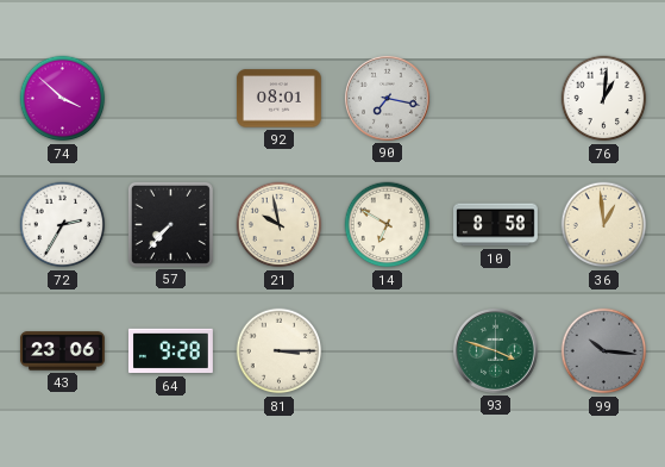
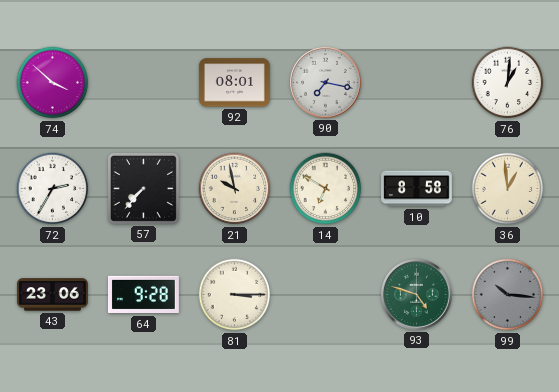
93: 3:48 -> 4:48 (416, 294)
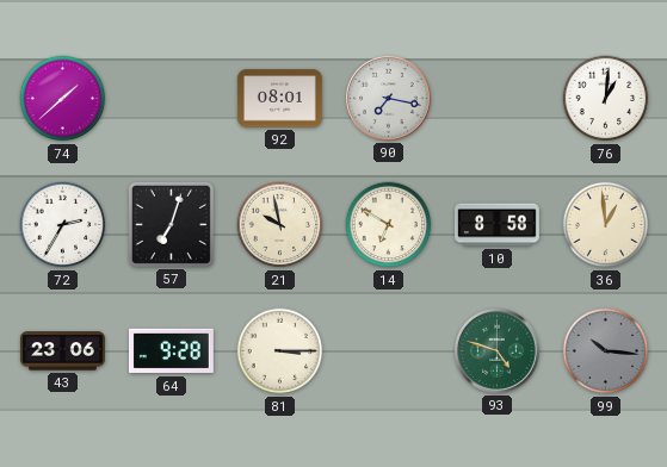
74: 3:52 -> 1:38 (63, 99)
57: 7:37 -> 7:03 (171, 224)
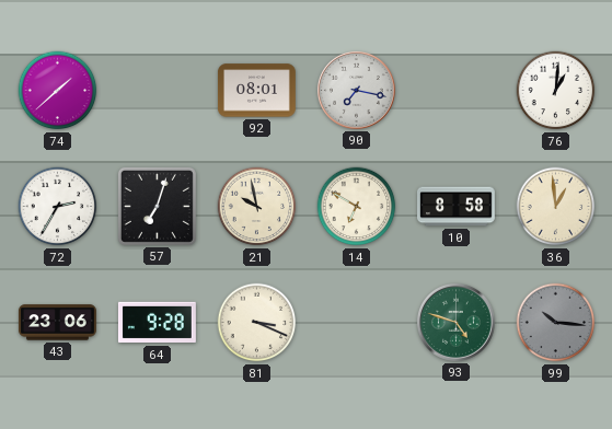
81: 3:15 -> 3:19 (257, 323)
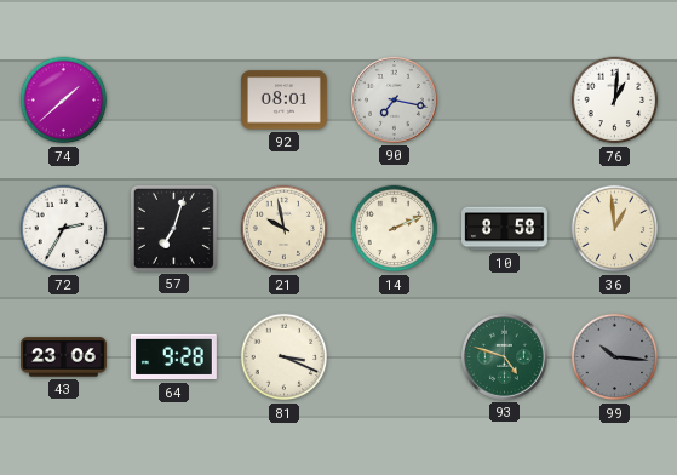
14: 6:50 -> 2:11 (395, 229)
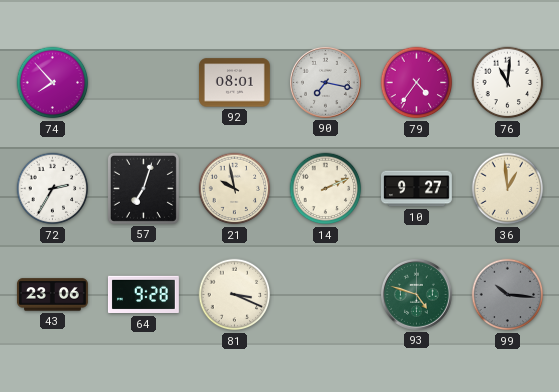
74: 1:38 -> 7:53 (53, 83)
79: none -> 4:36 (417, 83)
76: 1:01 -> 11:01 (508, 83)
10: 8:58 -> 9:27 (417, 189)
